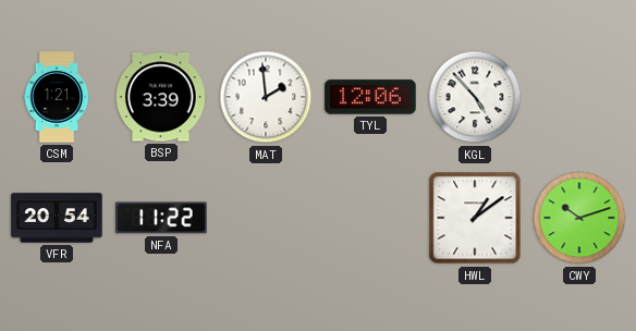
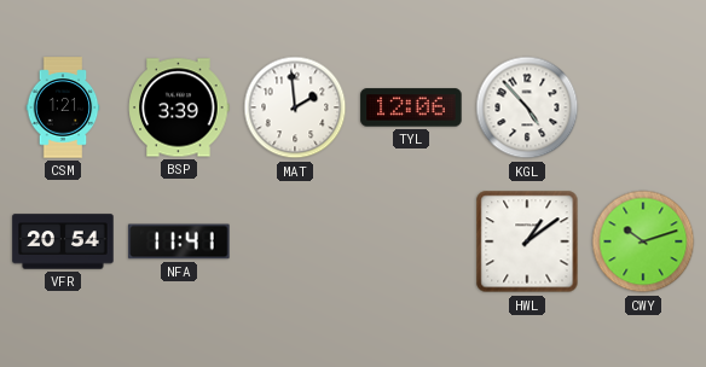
NFA: 11:22 -> 11:41 (179, 241)
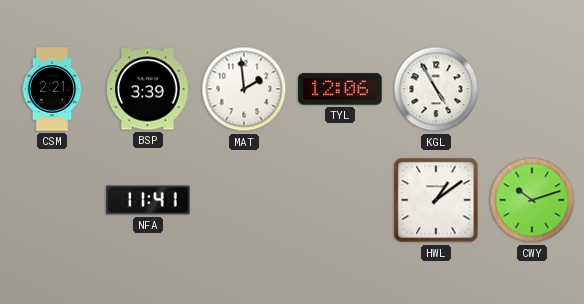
CSM: 1:21 -> 2:21 (52, 89)
KGL: 4:53 -> 4:55 (436, 89)
VFR: 20:54 -> none (63, 241)
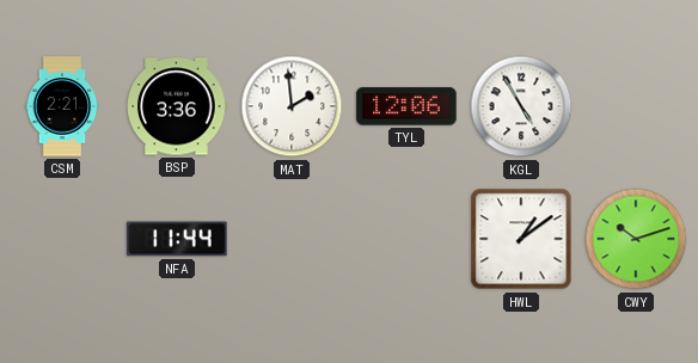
BSP: 3:39 -> 3:36 (177, 106)
NFA: 11:41 -> 11:44 (177, 239)
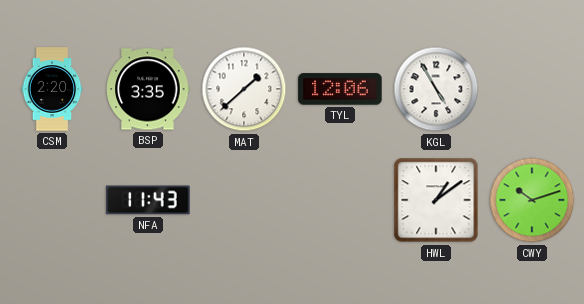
CSM: 2:21 -> 2:20 (52, 89)
BSP: 3:36 -> 3:35 (148, 89)
MAT: 1:59 -> 1:38 (244, 89)
NFA: 11:44 -> 11:43 (148, 200)
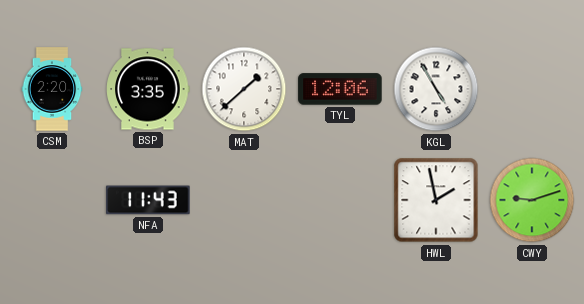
HWL: 1:09 -> 1:58 (436, 200)
CWY: 10:12 -> 9:12 (532, 200)
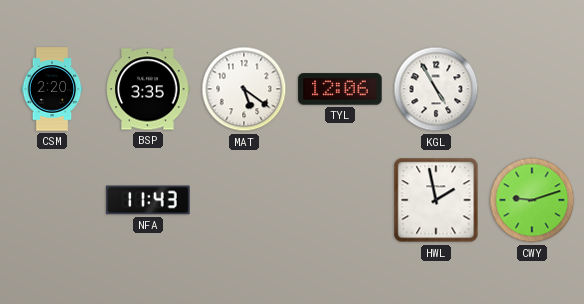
MAT: 1:38 -> 5:21 (244, 89)
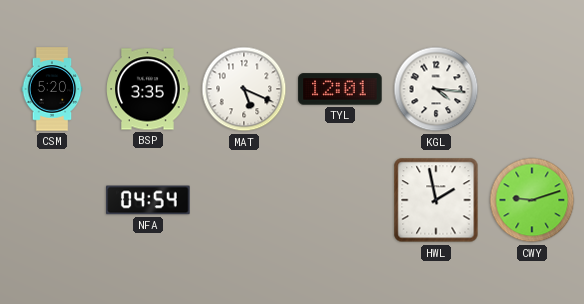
CSM: 2:20 -> 5:20 (52, 89)
MAT: 5:21 -> 5:19 (244, 89)
TYL: 12:06 -> 12:01 (340, 89)
KGL: 4:55 -> 4:16 (436, 89)
NFA: 11:43 -> 04:54 (148, 200)
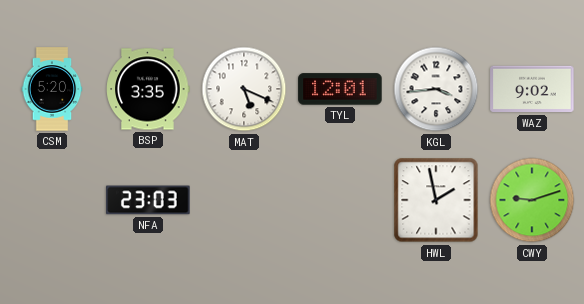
KGL: 4:16 -> 3:44 (436, 89)
WAZ: none -> 9:02 (532, 89)
NFA: 04:54 -> 23:03 (148, 200)
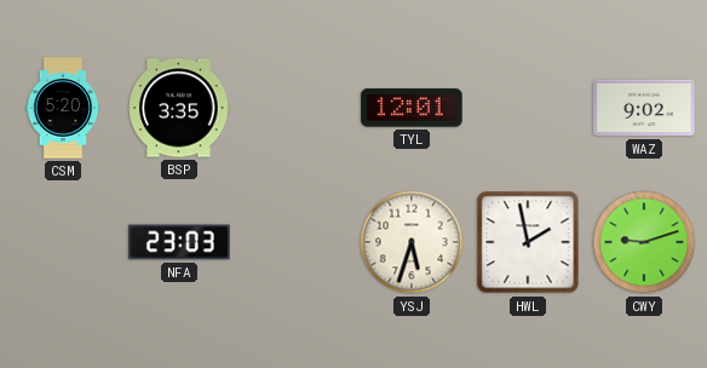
MAT: 5:19 -> none (244, 89)
KGL: 3:44 -> none (436, 89)
YSJ: none -> 5:33 (412, 242)
